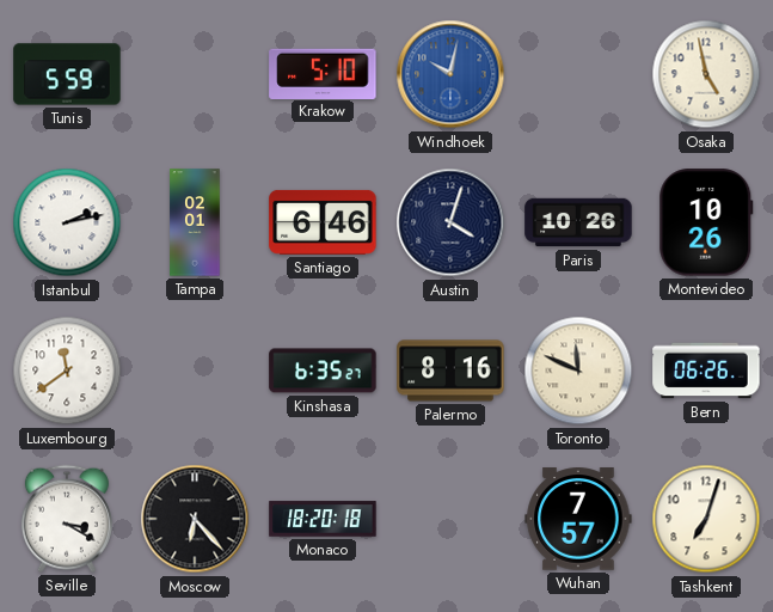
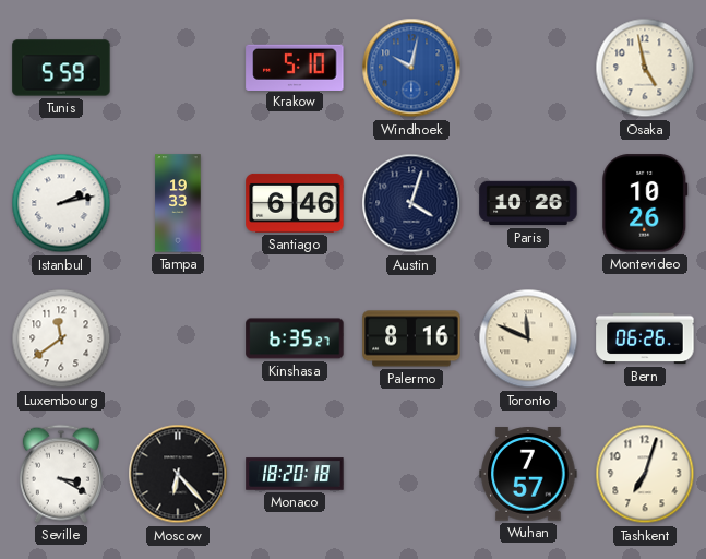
Tampa: 02:01 -> 19:33 (178, 203)
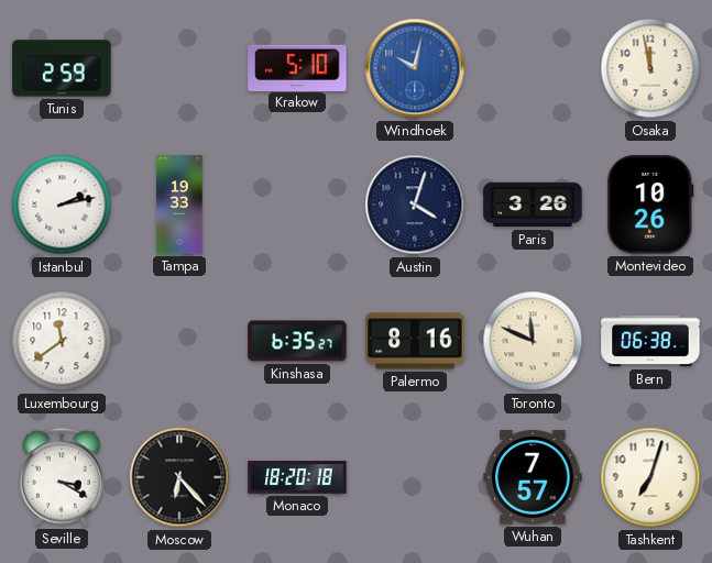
Tunis: 5:59 -> 2:59 (62, 68)
Osaka: 4:58 -> 11:58 (650, 68)
Santiago: 6:46 -> none (295, 203)
Paris: 10:26 -> 3:26 (533, 205)
Bern: 06:26 -> 06:38 (650, 341)
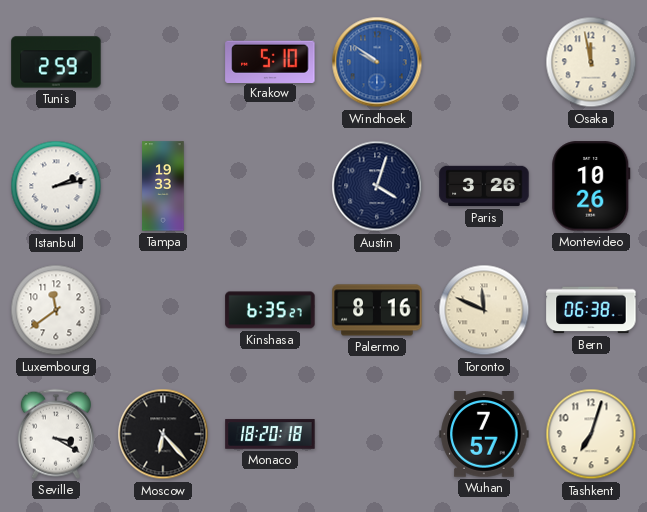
Windhoek: 10:02 -> 9:51 (377, 62)
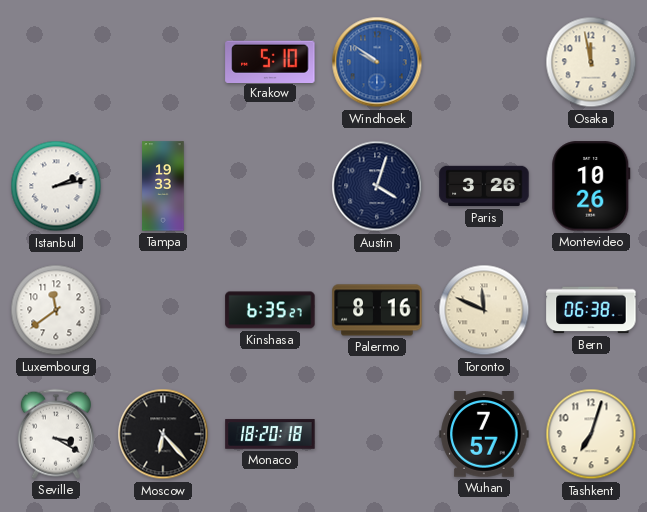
Tunis: 2:59 -> none (56, 62)
